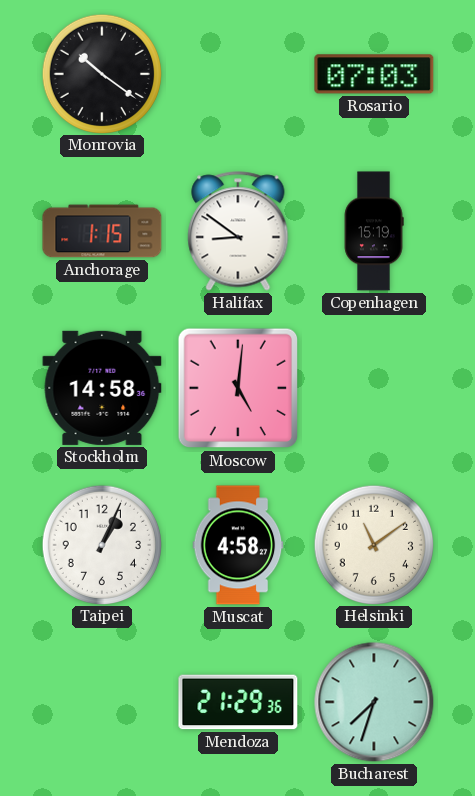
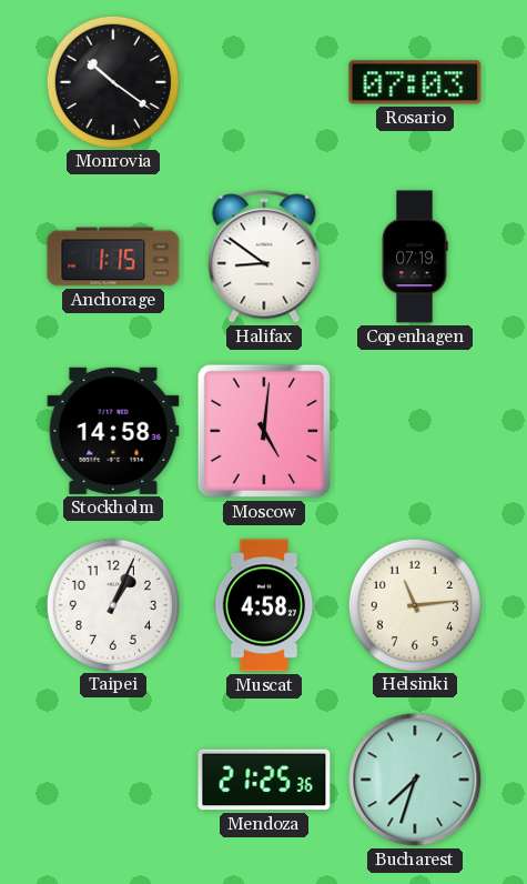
Copenhagen: 15:19 -> 07:19 (415, 257)
Helsinki: 11:09 -> 11:14 (414, 604)
Mendoza: 21:29 -> 21:25 (264, 780)
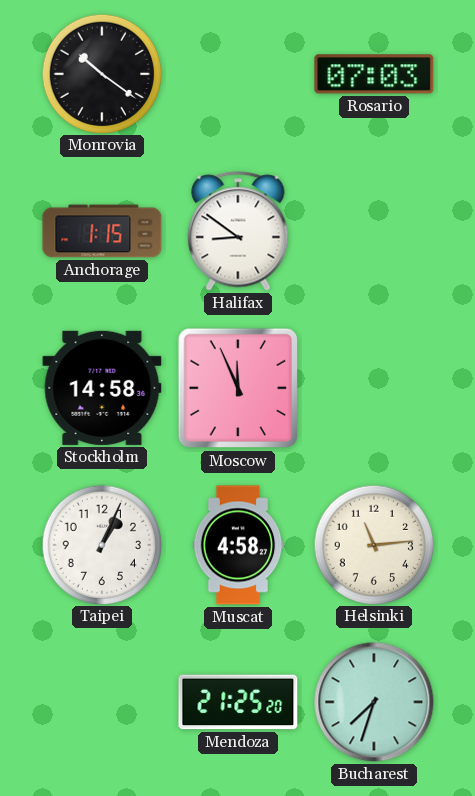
Copenhagen: 07:19 -> none (415, 257)
Moscow: 5:01 -> 11:56 (238, 388)
Mendoza: 21:25:36 -> 21:25:20 (238, 702)
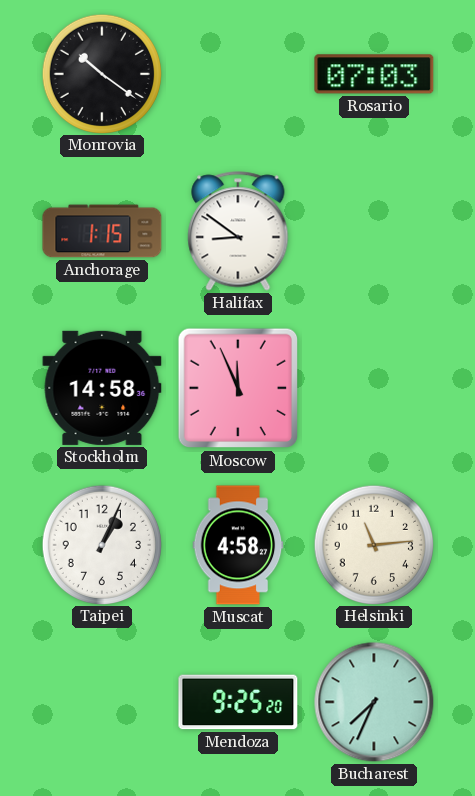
Mendoza: 21:25 -> 9:25 (238, 702)
Bucharest: 7:33 -> 7:34 (374, 702)
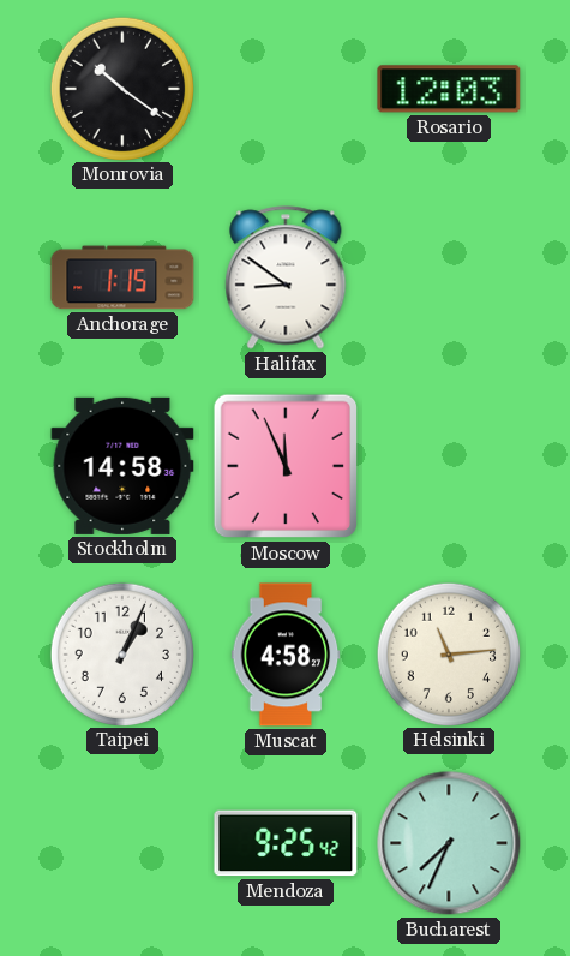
Rosario: 07:03 -> 12:03 (449, 89)
Mendoza: 9:25:20 -> 9:25:42 (286, 843)
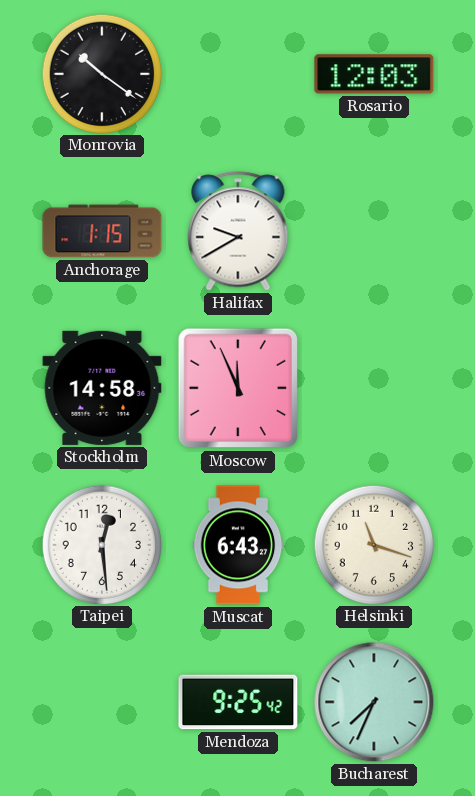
Halifax: 8:51 -> 9:40 (238, 231)
Taipei: 1:04 -> 12:29 (101, 544)
Muscat: 4:58 -> 6:43 (238, 545)
Helsinki: 11:14 -> 11:18 (373, 544)
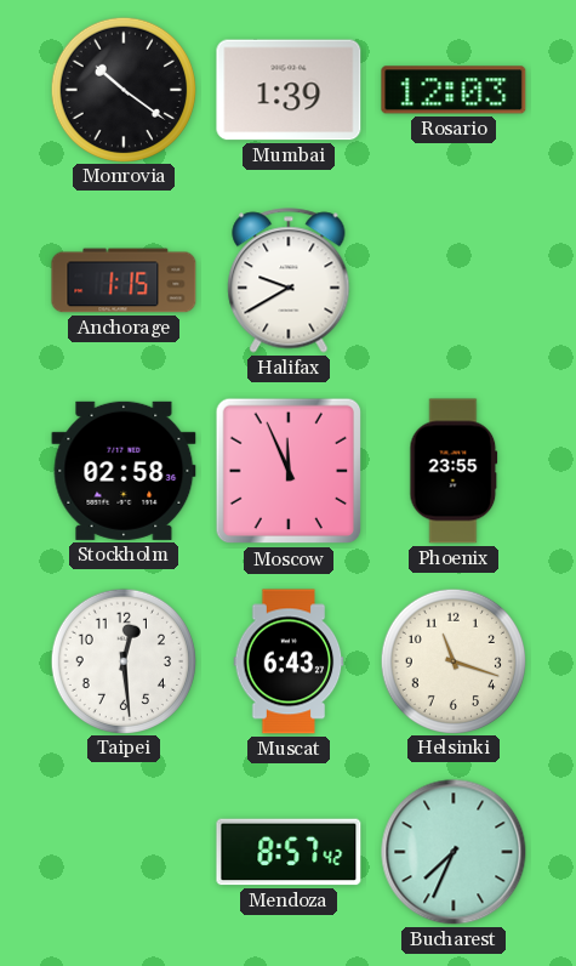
Mumbai: none -> 1:39 (289, 90)
Stockholm: 14:58 -> 02:58 (124, 471)
Phoenix: none -> 23:55 (454, 471)
Mendoza: 9:25 -> 8:57 (289, 852)
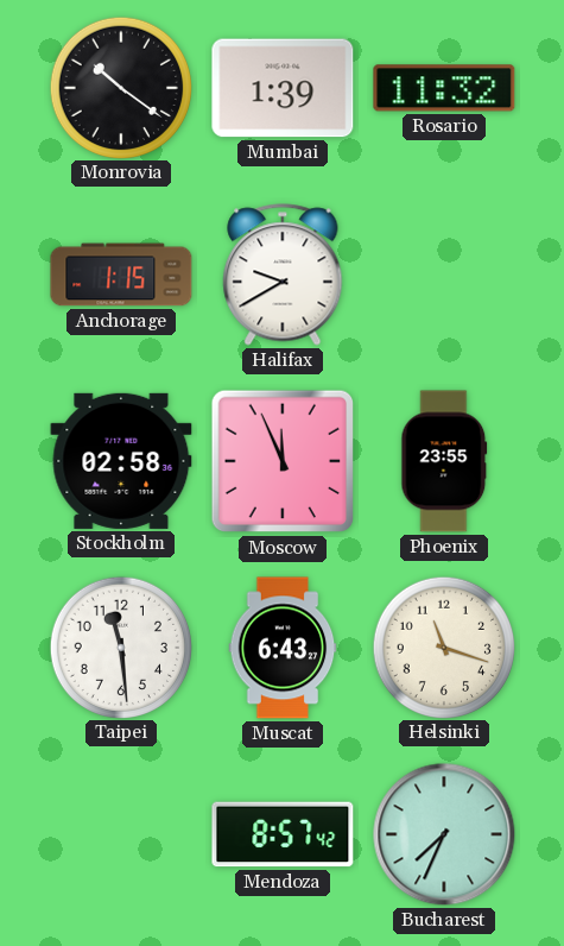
Rosario: 12:03 -> 11:32 (444, 88)
Taipei: 12:29 -> 11:29 (120, 647)
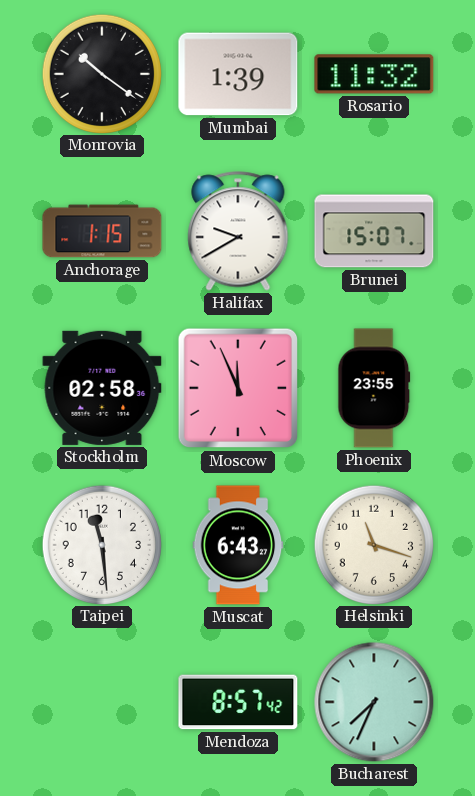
Brunei: none -> 15:07 (374, 231)
